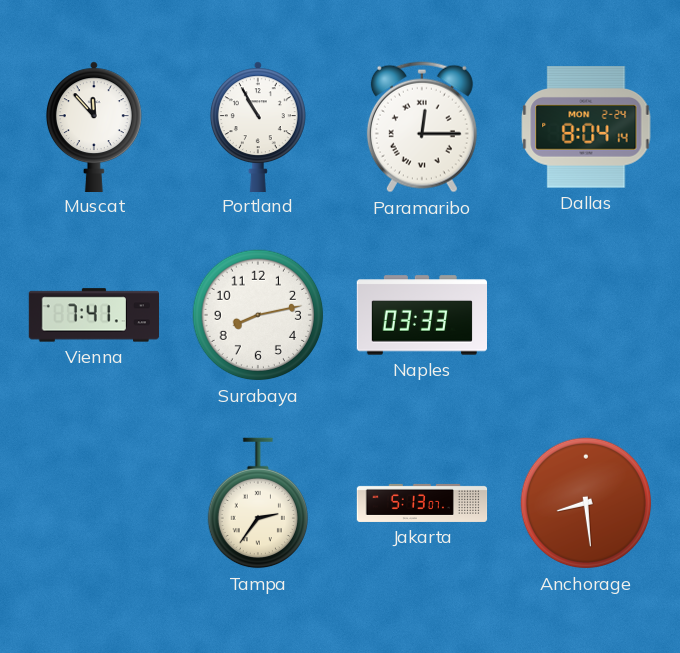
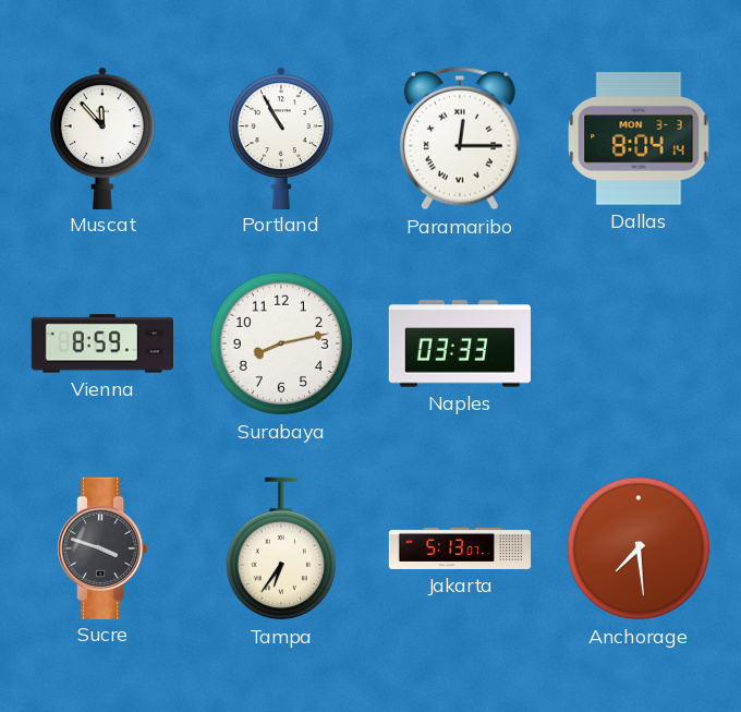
Dallas date: MON 2-24 -> MON 3-3 (639, 138)
Vienna: 7:41 -> 8:59 (101, 343)
Sucre: none -> 3:48 (102, 547)
Tampa: 2:36 -> 6:36 (280, 548)
Anchorage: 8:29 -> 7:29 (639, 548)
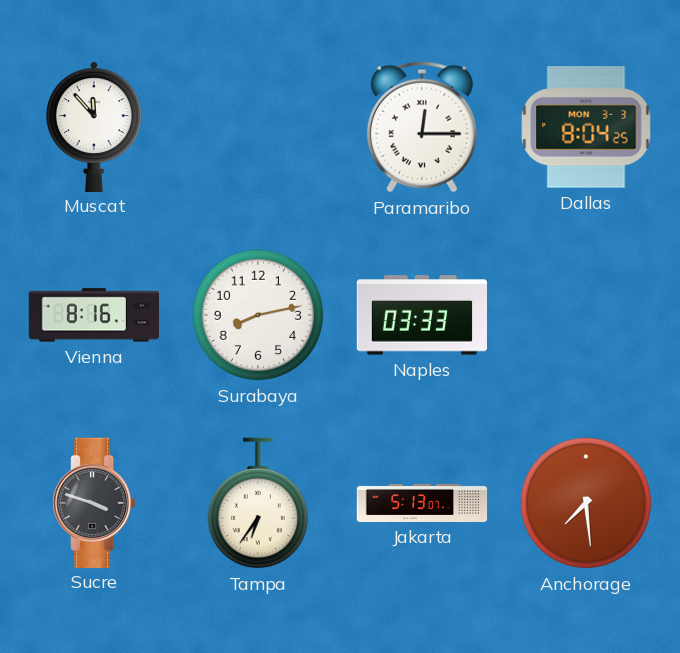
Portland: 10:55 -> none (281, 137)
Dallas: 8:04:14 -> 8:04:25 (586, 127)
Vienna: 8:59 -> 8:16 (93, 315)
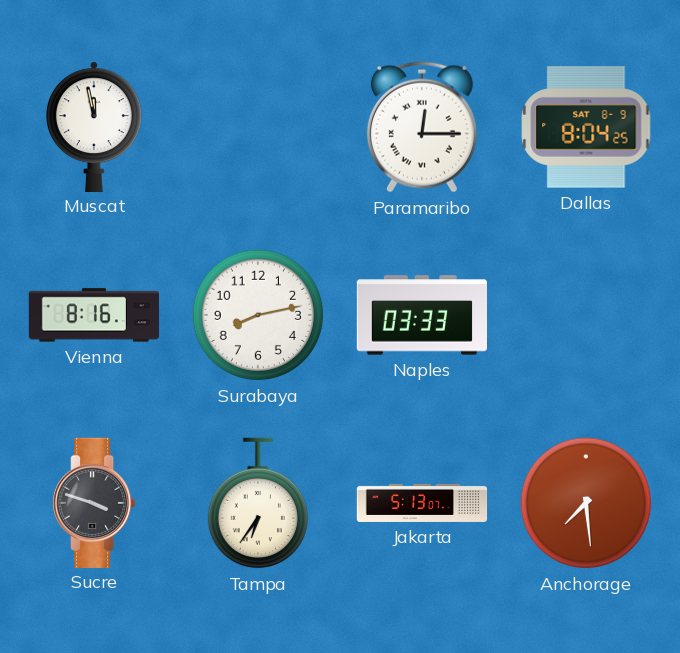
Muscat: 11:53 -> 11:58 (94, 126)
Dallas date: MON 3-3 -> SAT 8-9 (586, 127)
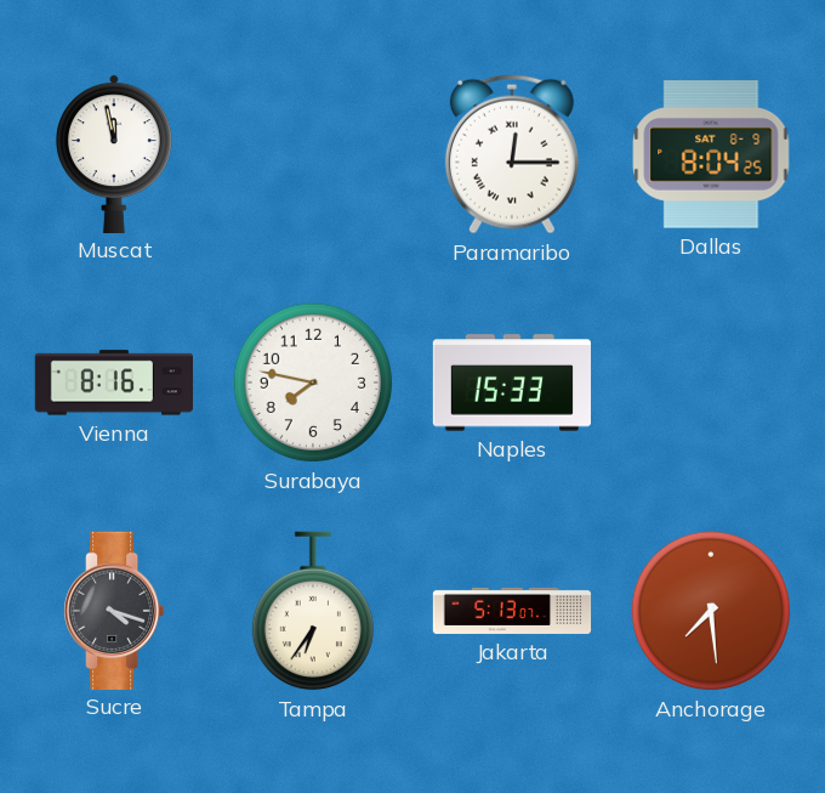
Surabaya: 8:13 -> 7:47 (313, 383)
Naples: 03:33 -> 15:33 (511, 383)
Sucre: 3:48 -> 4:18 (114, 610)
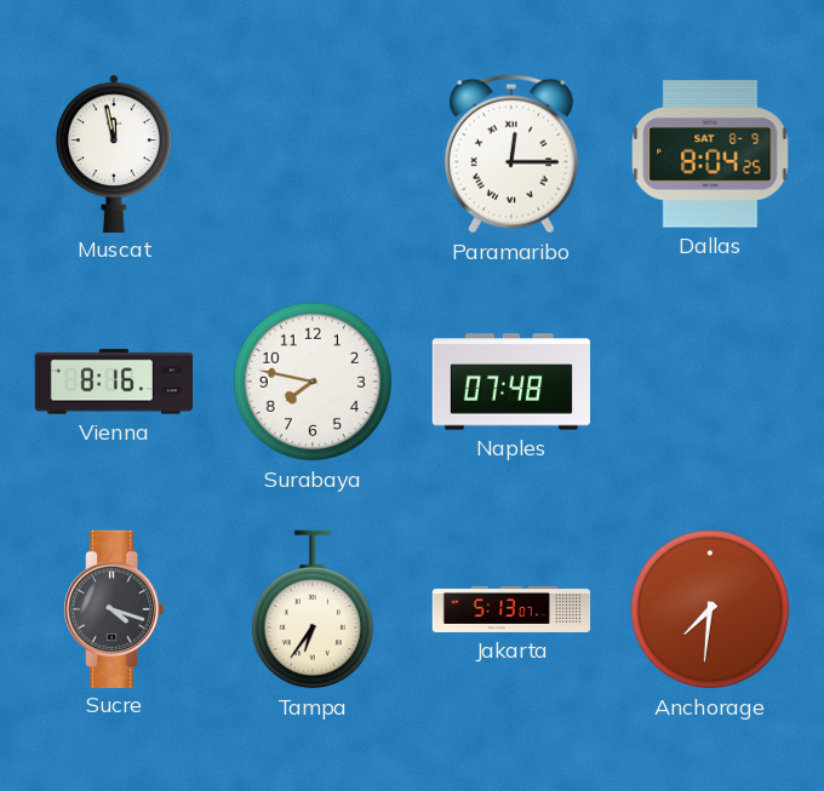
Naples: 15:33 -> 07:48 (510, 382)
Anchorage: 7:29 -> 7:31 (710, 609)
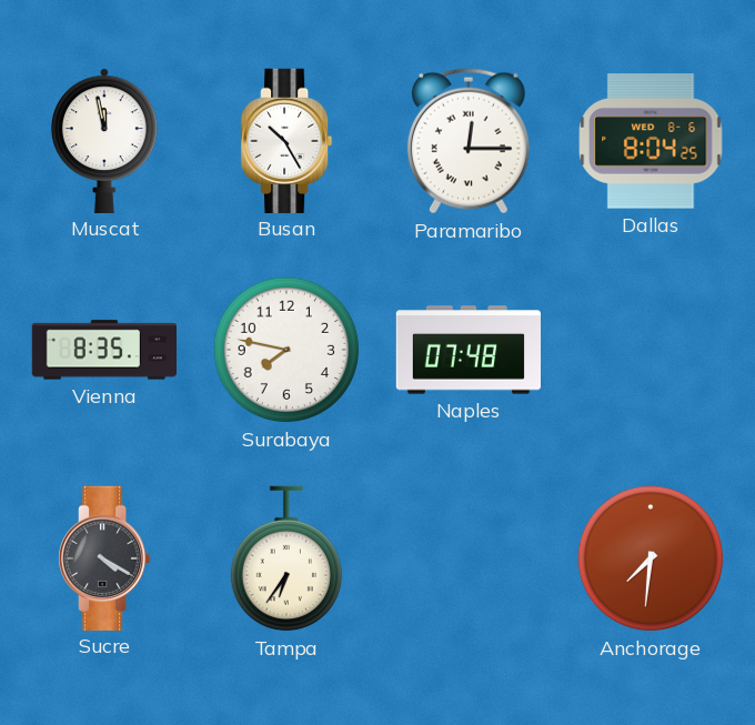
Busan: none -> 10:25 (286, 140)
Dallas date: SAT 8-9 -> WED 8-6 (651, 141)
Vienna: 8:16 -> 8:35 (103, 350)
Sucre: 4:18 -> 4:20 (104, 557)
Jakarta: 5:13 -> none (511, 609)
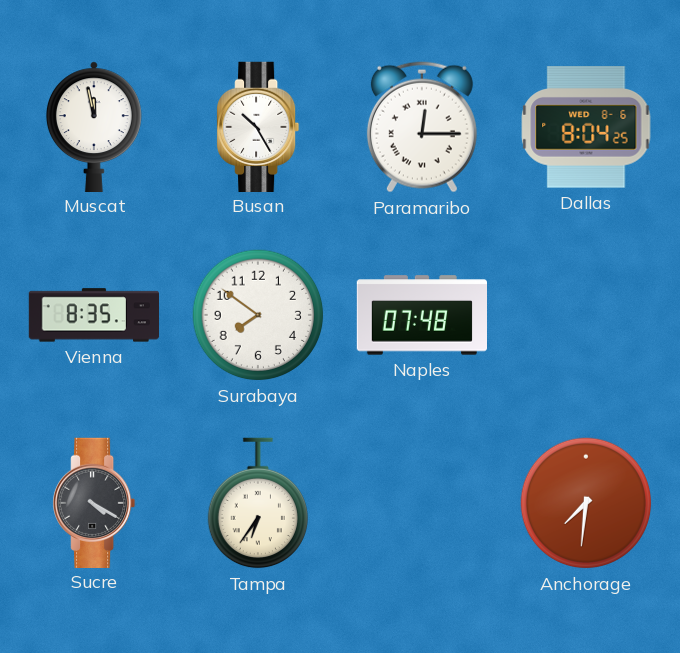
Surabaya: 7:47 -> 7:51 (258, 315)
